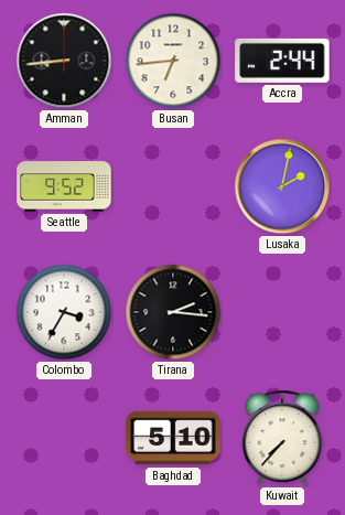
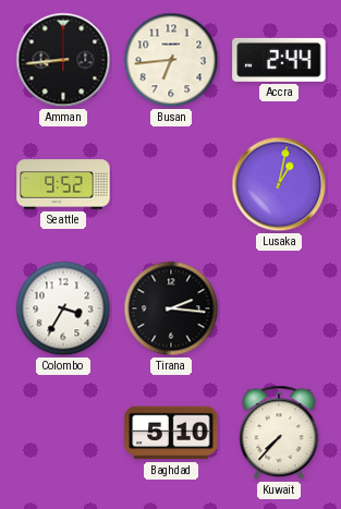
Lusaka: 2:02 -> 1:02 (279, 184)
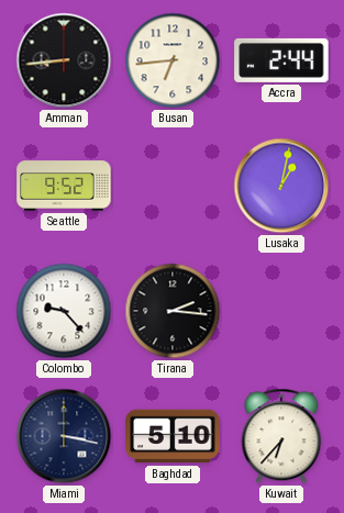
Colombo: 3:35 -> 9:23 (64, 311)
Miami: none -> 3:17 (64, 436)
Kuwait: 7:37 -> 6:37 (281, 436)
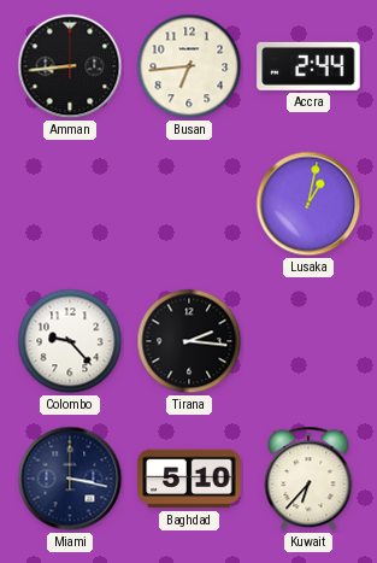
Seattle: 9:52 -> none (64, 186)
